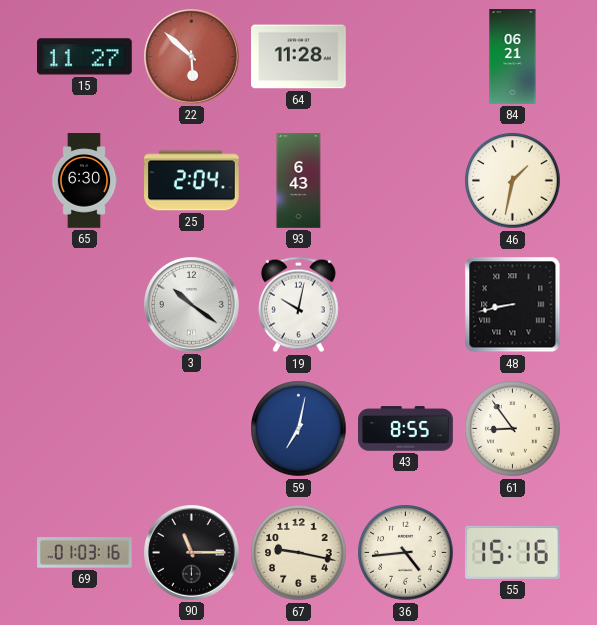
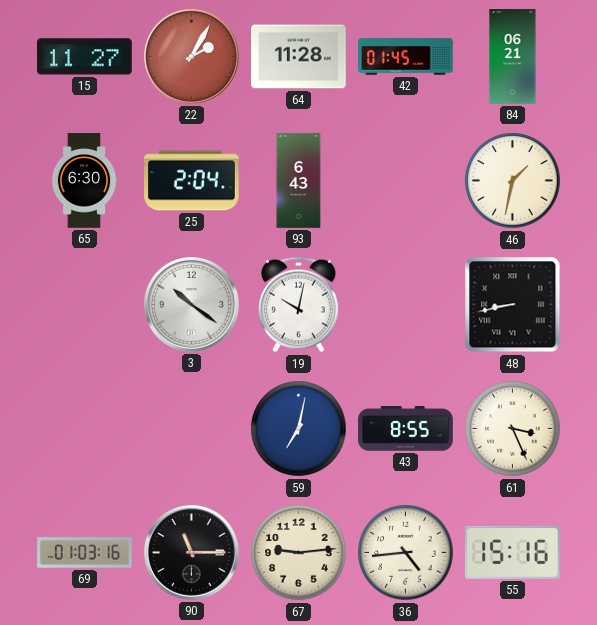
22: 5:52 -> 2:05 (192, 57)
42: none -> 01:45 (406, 57)
61: 8:54 -> 3:26 (513, 429)
67: 9:17 -> 9:14 (299, 553)
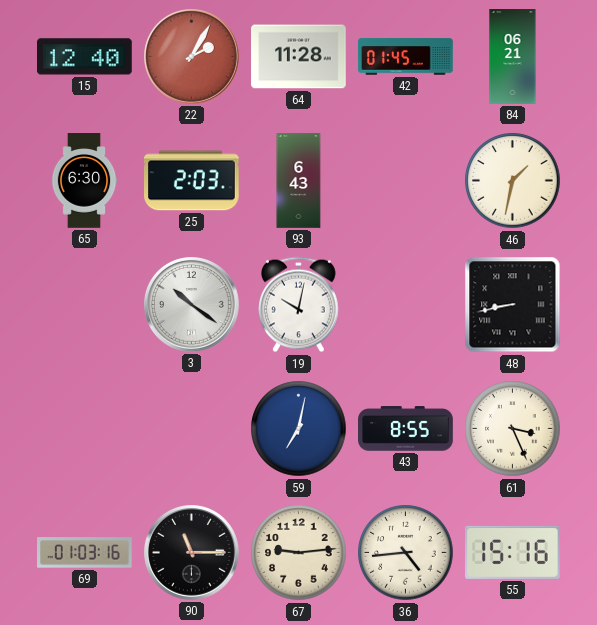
15: 11:27 -> 12:40 (85, 57)
25: 2:04 -> 2:03 (192, 181)
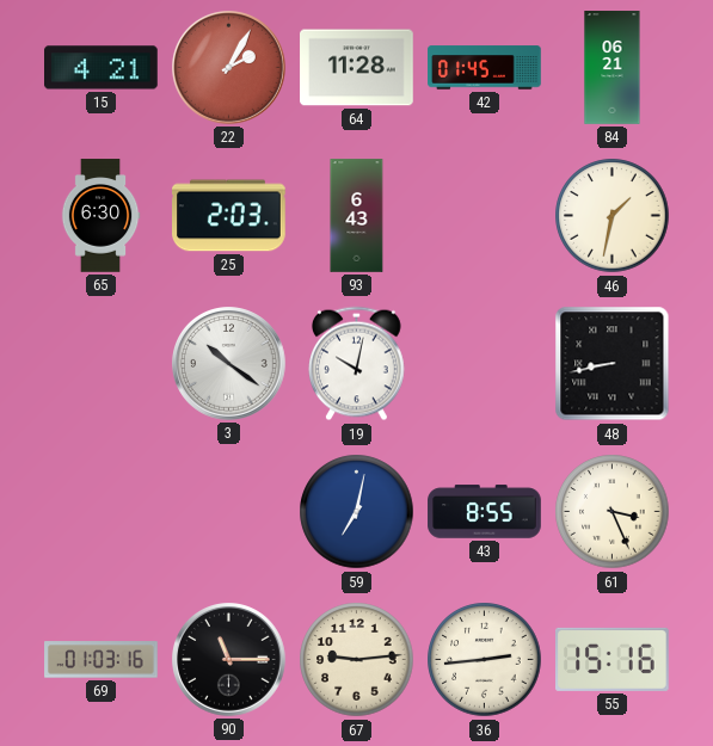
15: 12:40 -> 4:21 (102, 68)
36: 4:44 -> 2:44 (485, 660)
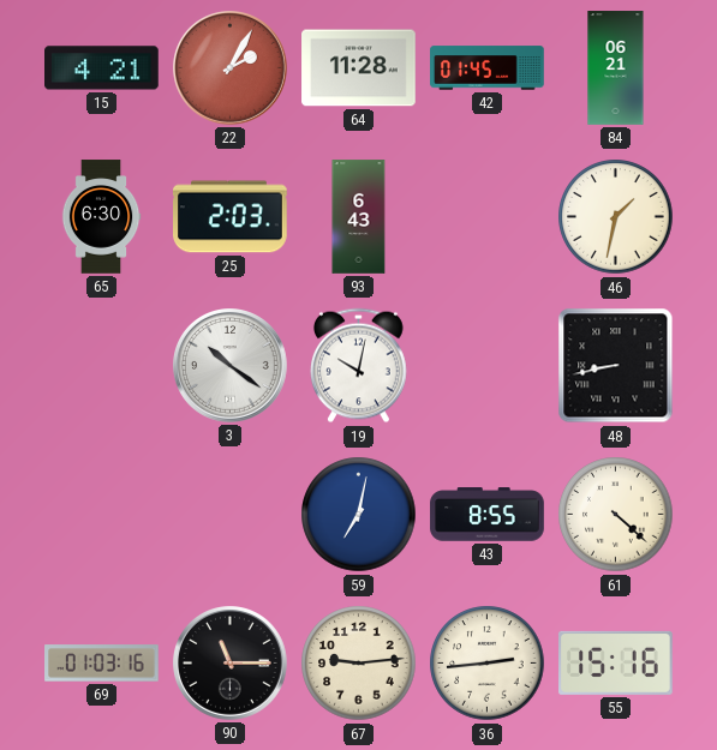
61: 3:26 -> 4:22 (616, 515)
